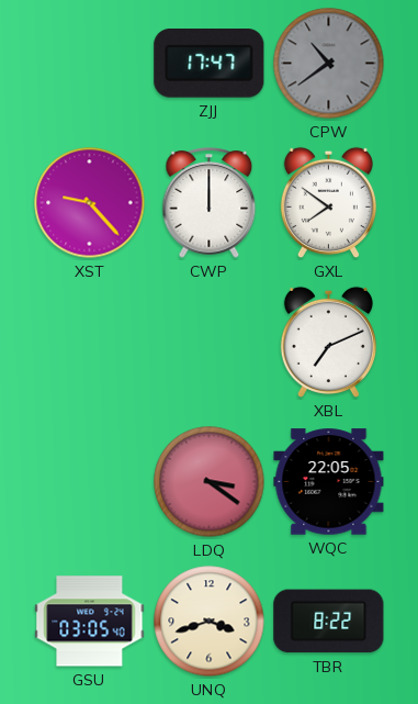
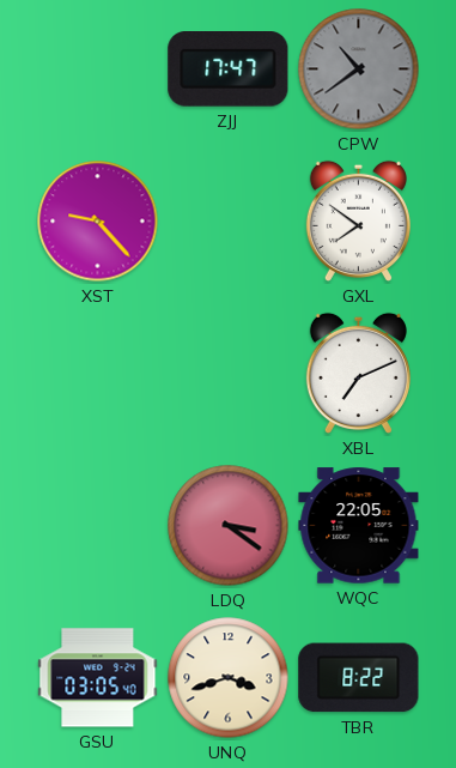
CWP: 12:00 -> none (210, 203)
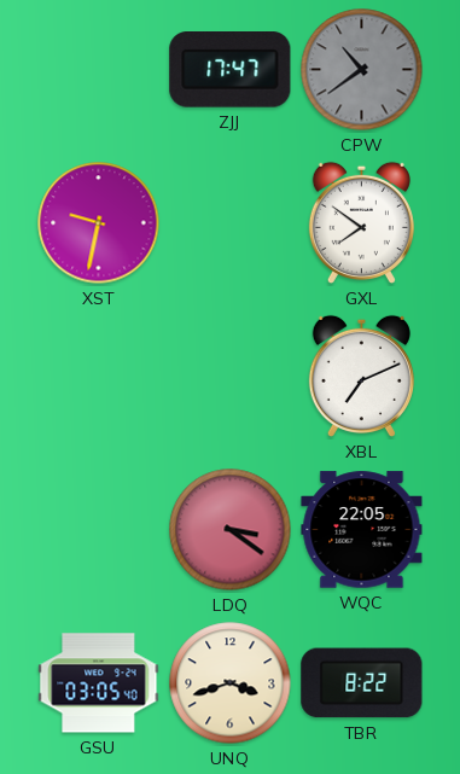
XST: 9:23 -> 9:32 (99, 223)
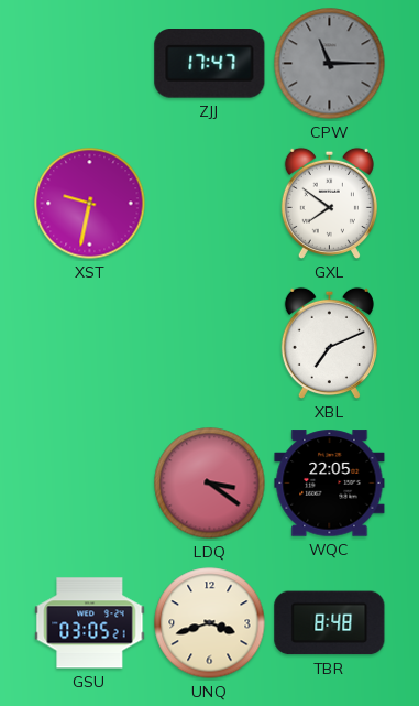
CPW: 10:39 -> 11:15 (330, 64)
GSU: 03:05:40 -> 03:05:21 (90, 623)
TBR: 8:22 -> 8:48 (330, 623)
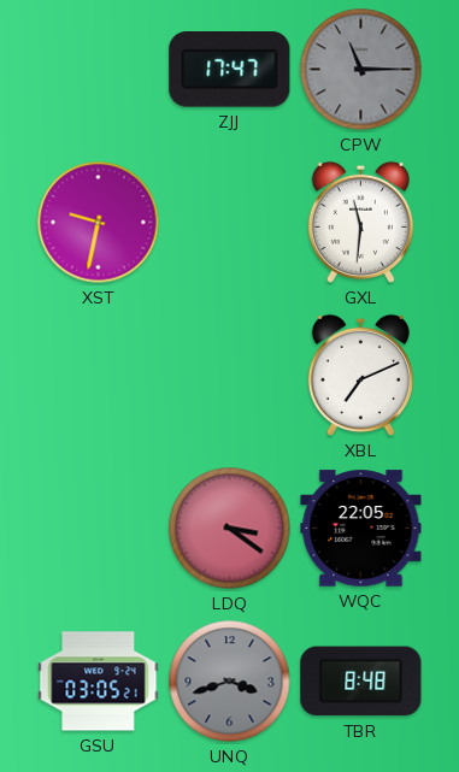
GXL: 7:51 -> 11:31 (360, 222)
UNQ dial: cream -> grey (230, 682)
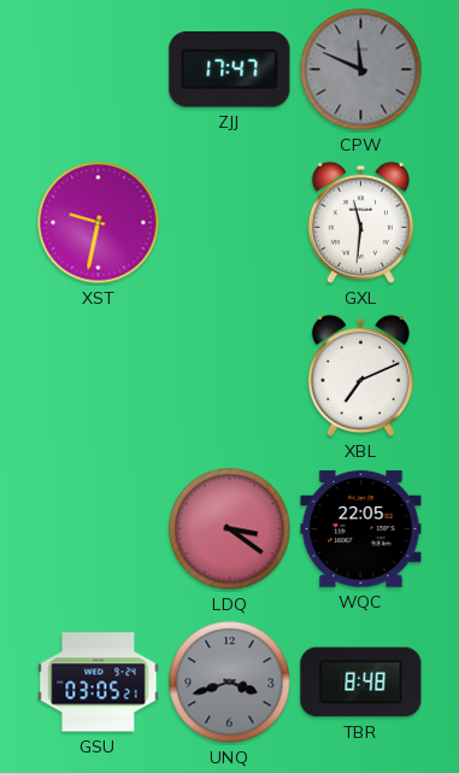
CPW: 11:15 -> 11:49 (361, 70)
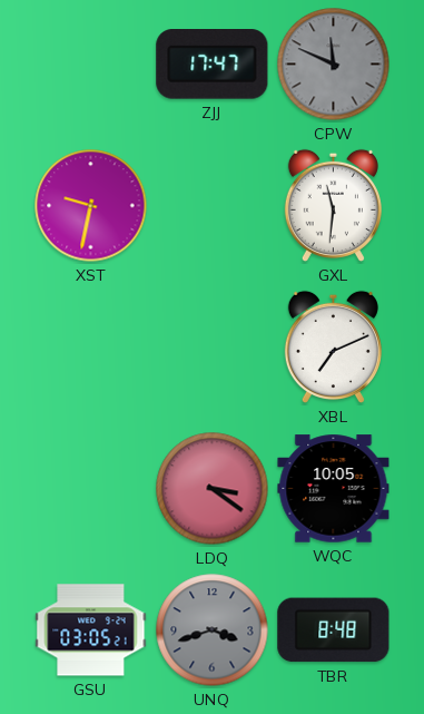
WQC: 22:05 -> 10:05 (334, 489)
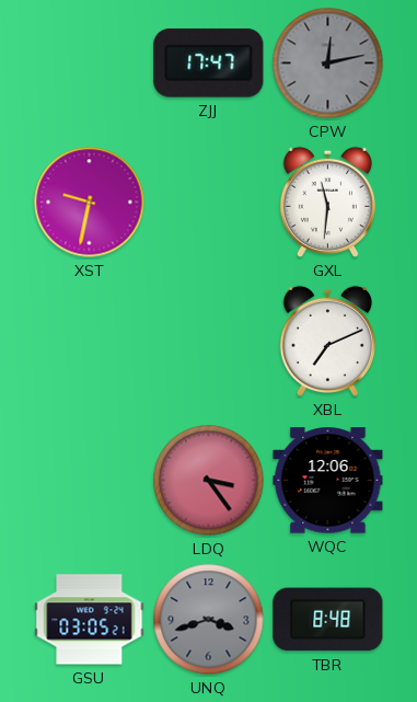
CPW: 11:49 -> 12:13 (328, 64)
LDQ: 3:21 -> 3:24 (209, 481)
WQC: 10:05 -> 12:06 (328, 481)
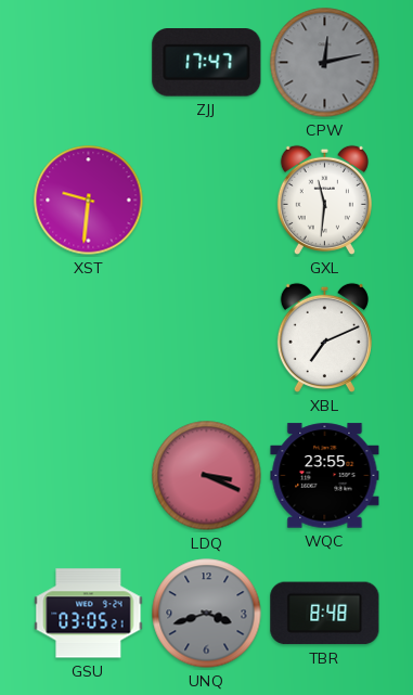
XST: 9:32 -> 9:31 (89, 201)
LDQ: 3:24 -> 3:19 (207, 476)
WQC: 12:06 -> 23:55 (325, 476)
